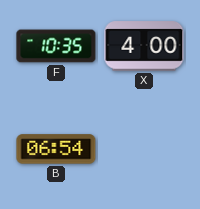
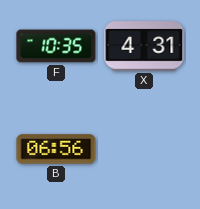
X: 4:00 -> 4:31 (144, 46)
B: 06:54 -> 06:56 (56, 149)
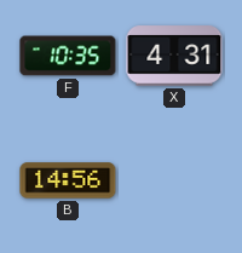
B: 06:56 -> 14:56 (68, 180)
